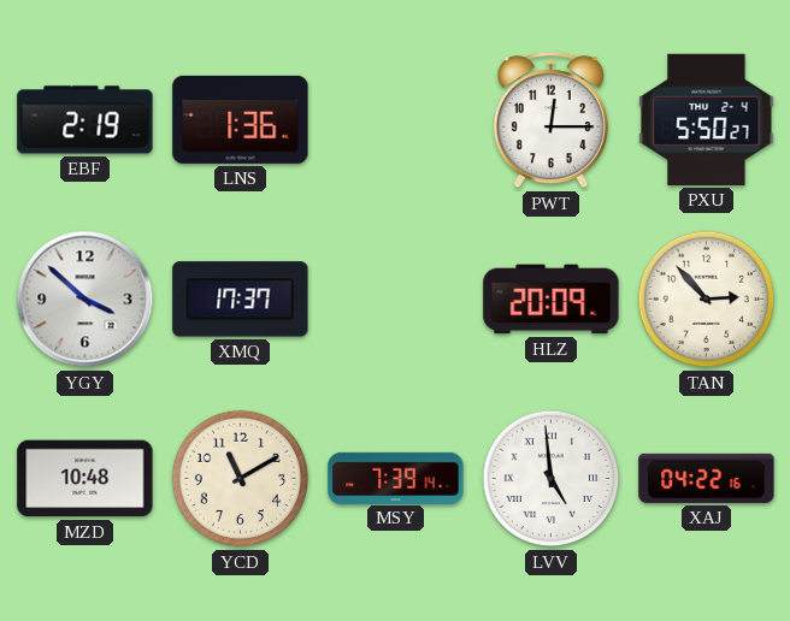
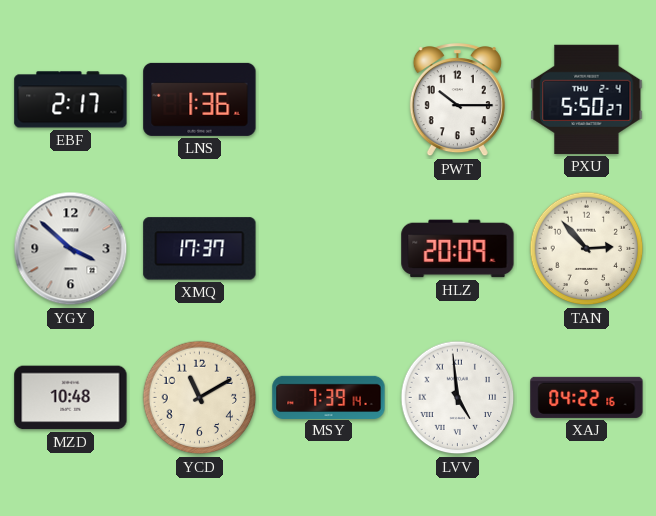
EBF: 2:19 -> 2:17 (71, 100)
PWT: 12:15 -> 10:15 (457, 100)
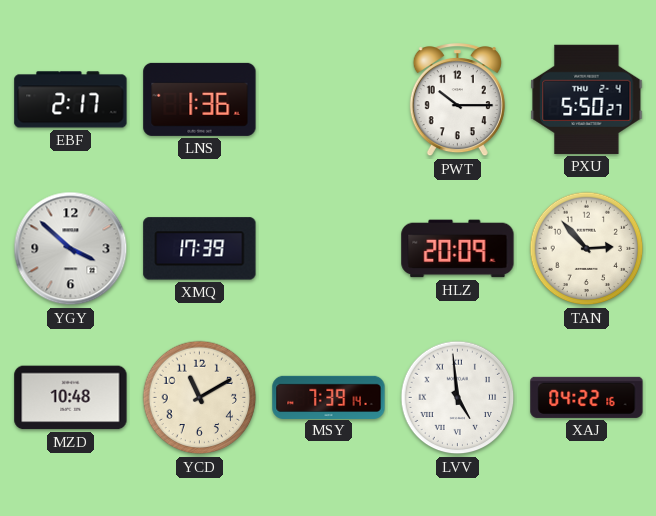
XMQ: 17:37 -> 17:39 (200, 249)
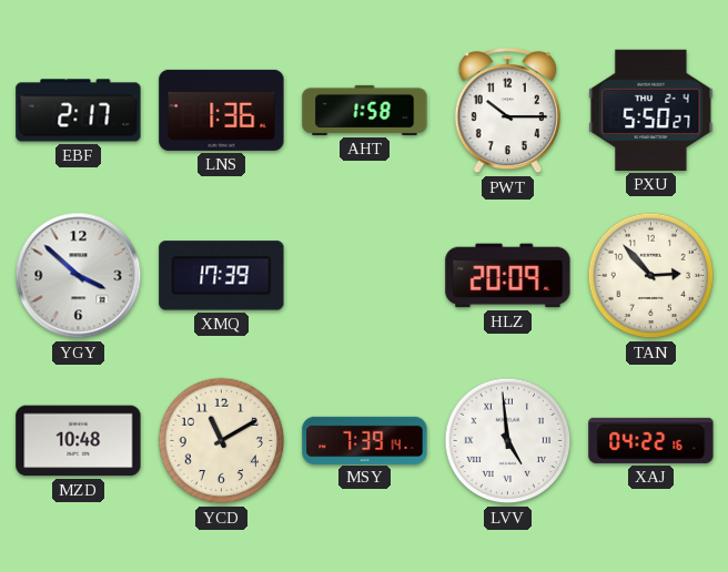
AHT: none -> 1:58 (365, 110)
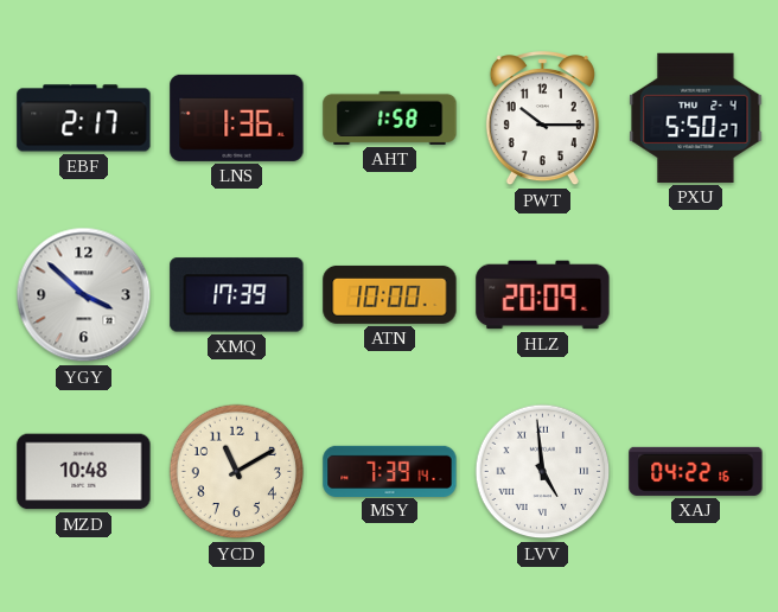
ATN: none -> 10:00 (390, 294)
TAN: 2:53 -> none (651, 276)
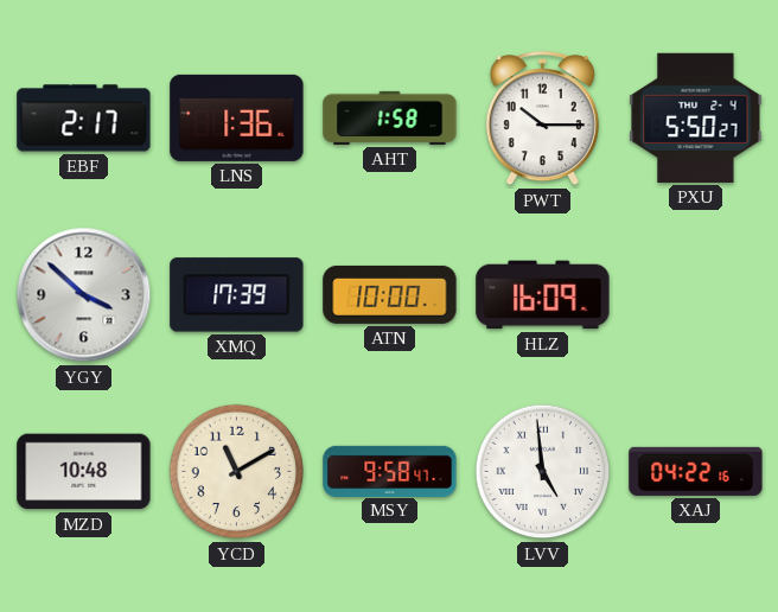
HLZ: 20:09 -> 16:09 (543, 295)
MSY: 7:39 -> 9:58 (390, 471)
